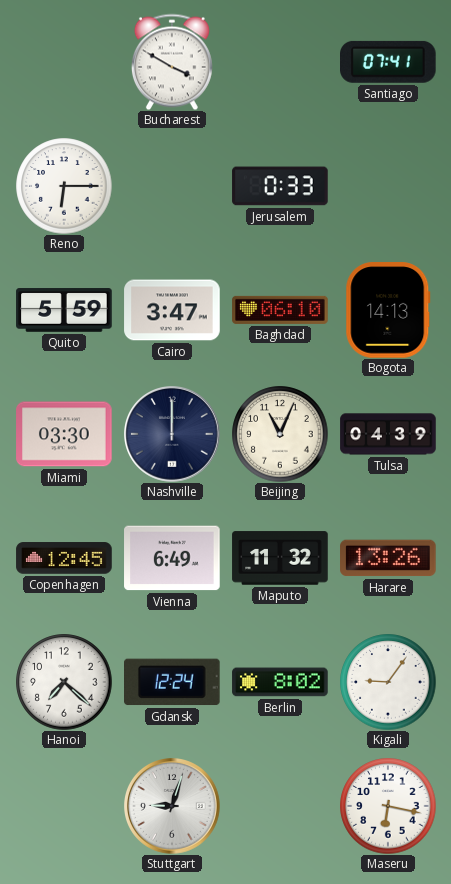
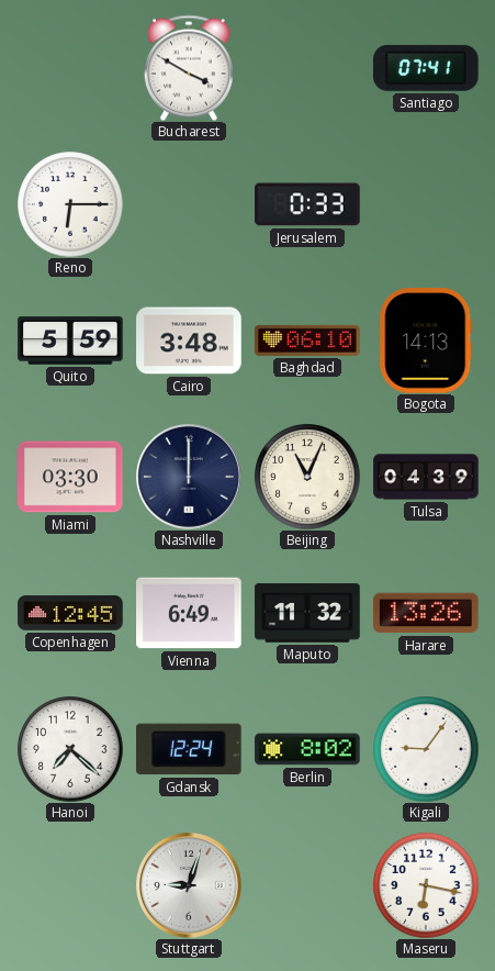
Cairo: 3:47 -> 3:48 (189, 341)
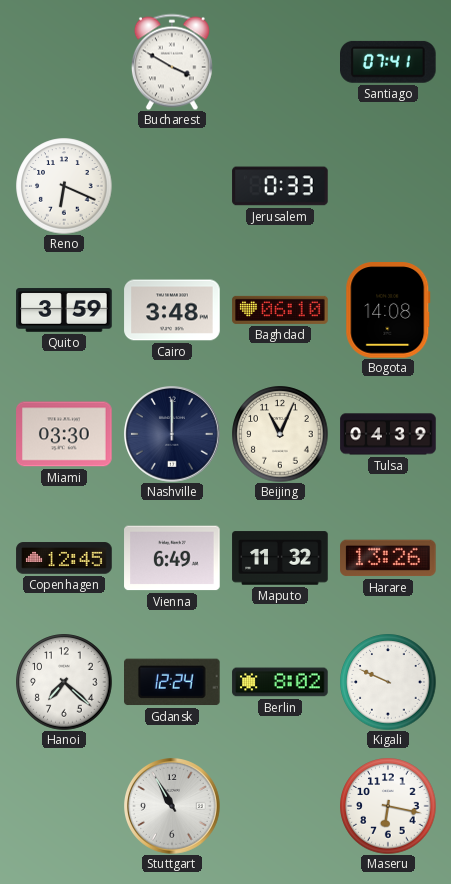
Reno: 6:15 -> 6:19 (64, 186)
Quito: 5:59 -> 3:59 (64, 310)
Bogota: 14:13 -> 14:08 (388, 310)
Kigali: 9:06 -> 9:49 (388, 682)
Stuttgart: 9:03 -> 10:55 (173, 807)
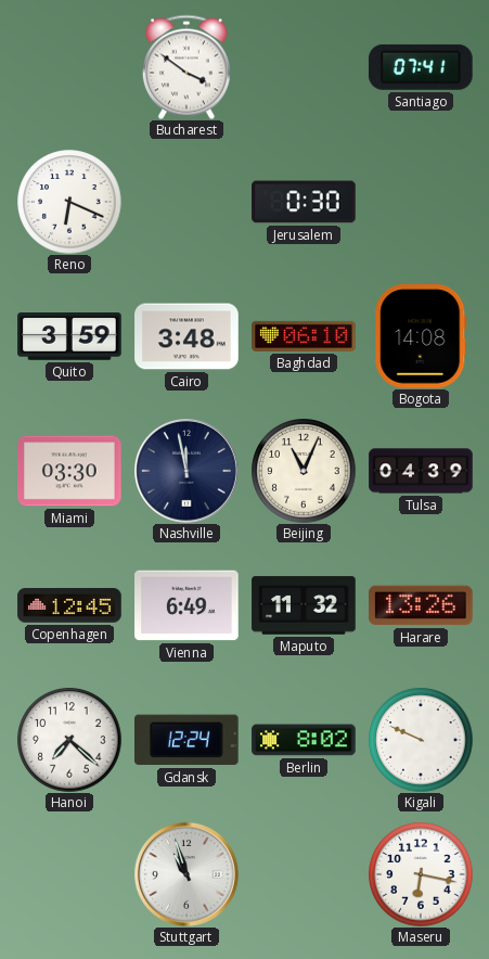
Bucharest: 3:50 -> 3:51 (186, 67)
Jerusalem: 0:33 -> 0:30 (304, 202)
Nashville: 12:00 -> 11:58 (188, 472)
Stuttgart: 10:55 -> 10:57 (188, 875)
